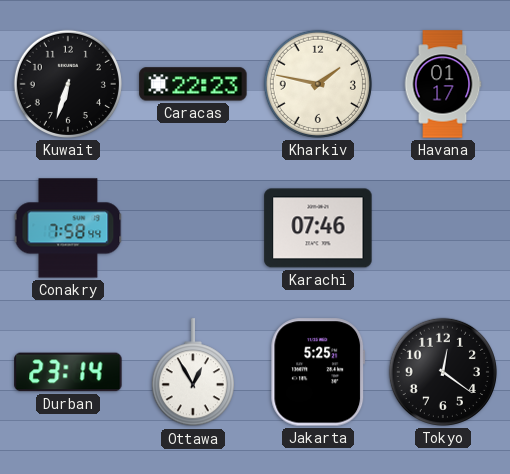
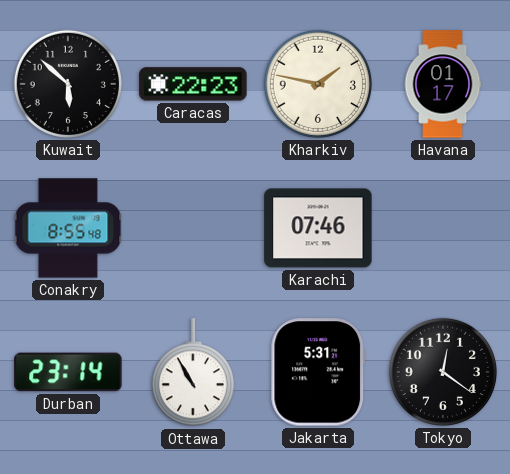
Kuwait: 6:33 -> 5:52 (68, 84)
Conakry: 7:58 -> 8:55 (68, 228)
Ottawa: 12:55 -> 10:55 (193, 373)
Jakarta: 5:25 -> 5:31 (318, 372)
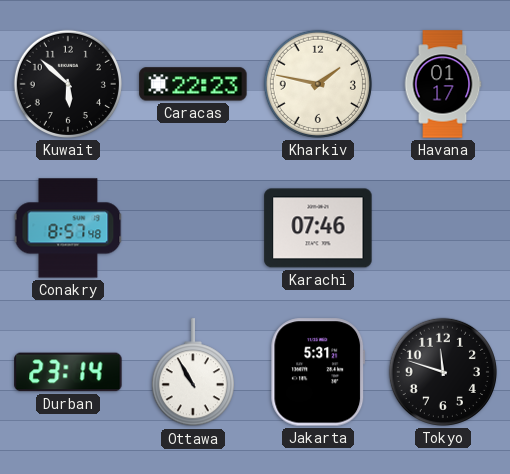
Conakry: 8:55 -> 8:57 (68, 228)
Tokyo: 12:21 -> 11:48 (443, 372)
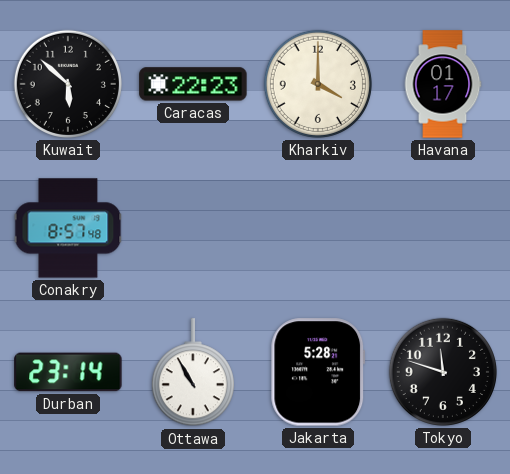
Kharkiv: 1:47 -> 4:00 (318, 84)
Karachi: 07:46 -> none (318, 228)
Jakarta: 5:31 -> 5:28 (318, 372)
